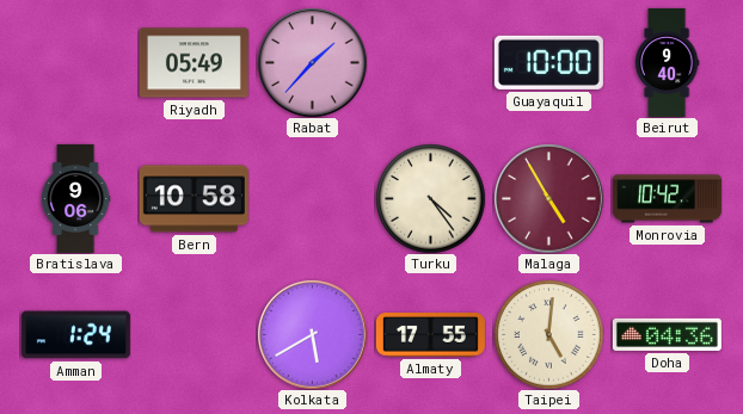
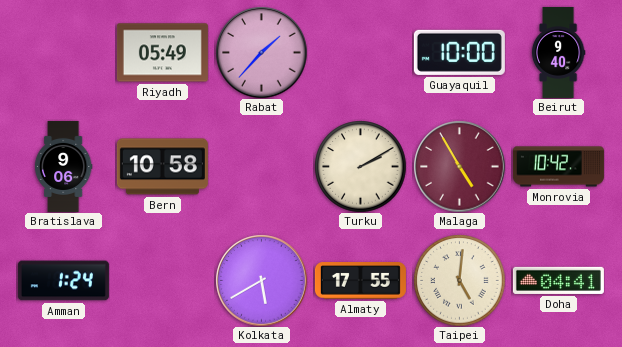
Turku: 4:24 -> 2:10 (360, 166)
Doha: 04:36 -> 04:41 (558, 280)
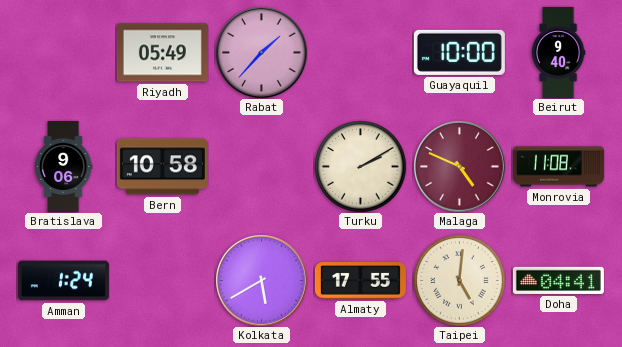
Malaga: 4:55 -> 4:49 (459, 166)
Monrovia: 10:42 -> 11:08 (558, 167)
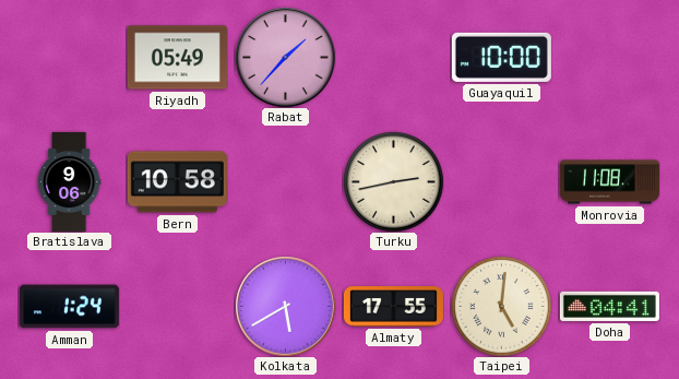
Beirut: 9:40 -> none (558, 52)
Turku: 2:10 -> 2:43 (393, 181)
Malaga: 4:49 -> none (459, 166)
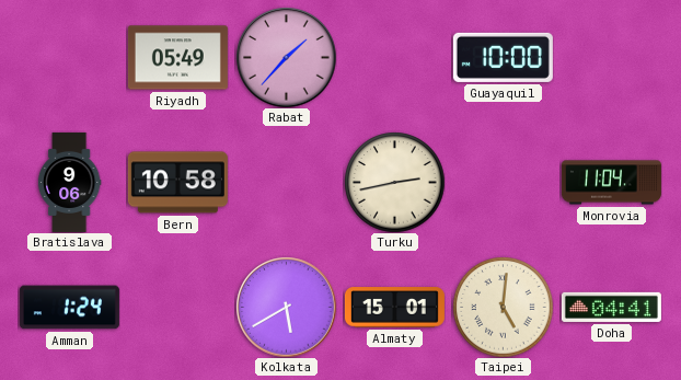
Monrovia: 11:08 -> 11:04 (611, 183)
Almaty: 17:55 -> 15:01 (394, 308)
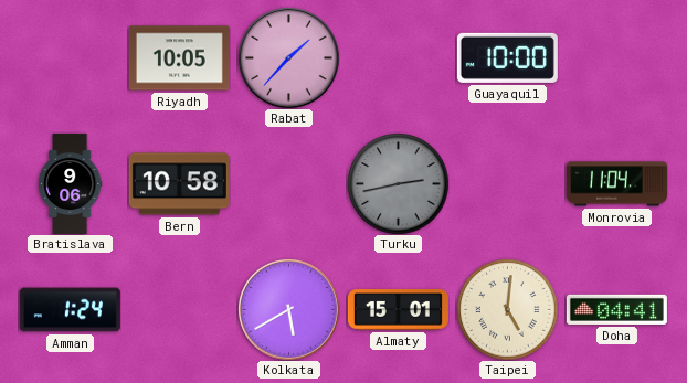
Riyadh: 05:49 -> 10:05 (179, 58)
Turku dial: cream -> grey (398, 183)
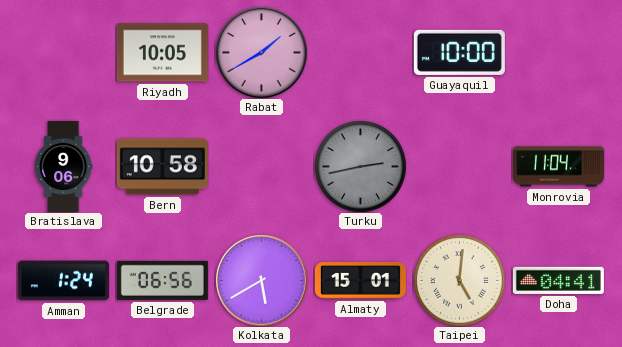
Rabat: 1:37 -> 1:40 (261, 52)
Belgrade: none -> 06:56 (162, 280)
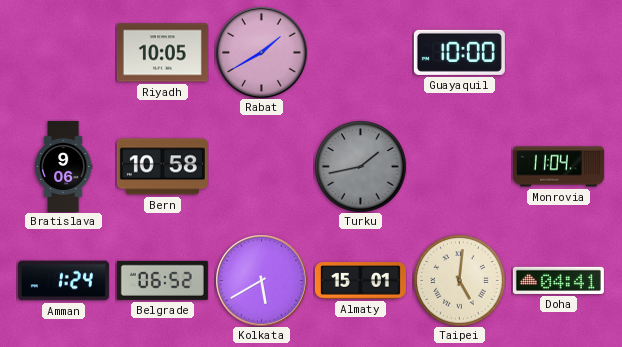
Turku: 2:43 -> 1:43 (360, 166)
Belgrade: 06:56 -> 06:52 (162, 280)
